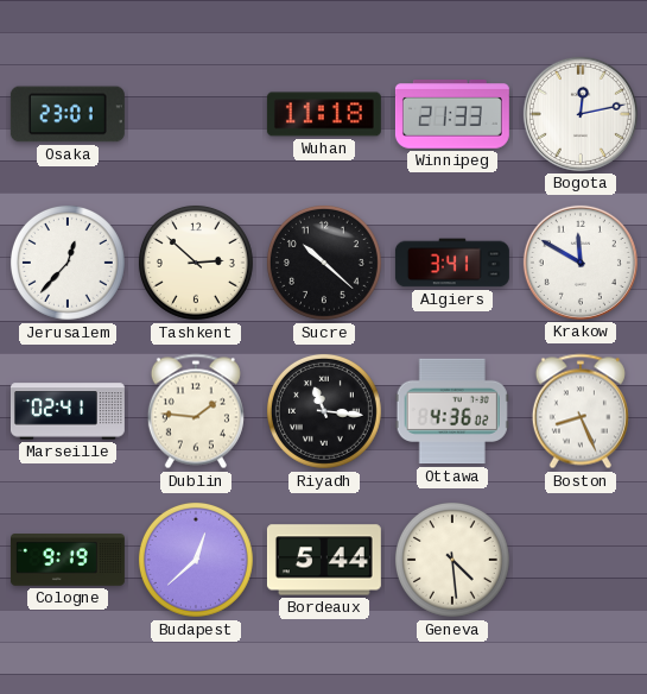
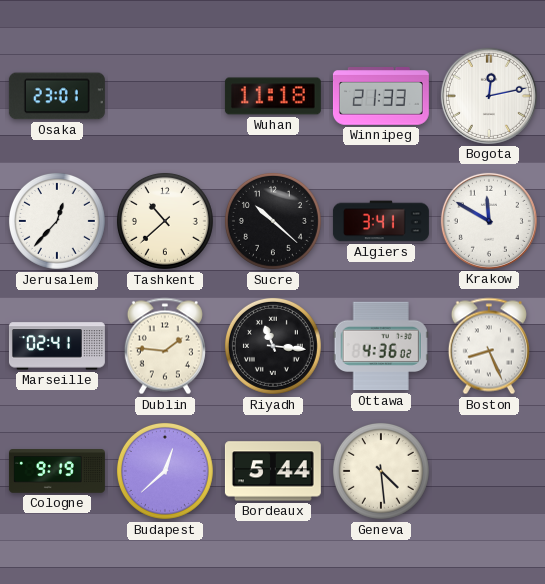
Tashkent: 2:52 -> 10:38 (165, 221)
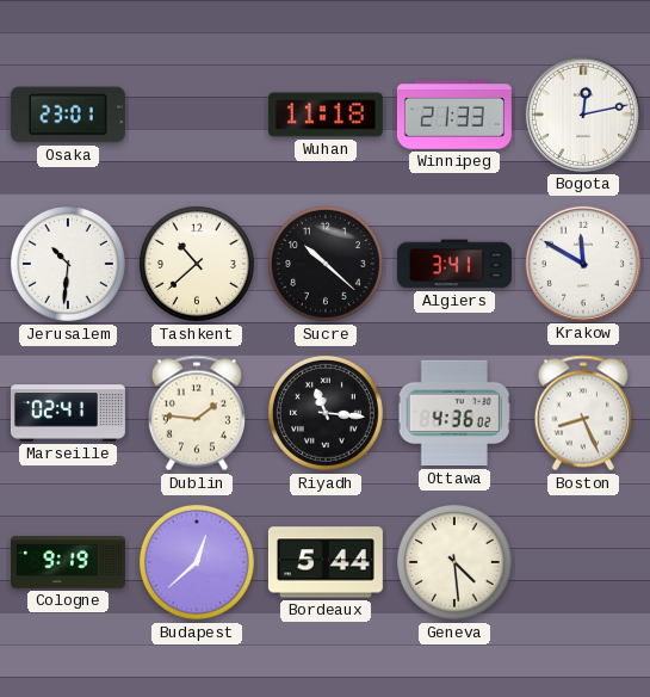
Jerusalem: 12:37 -> 10:31 (68, 264)
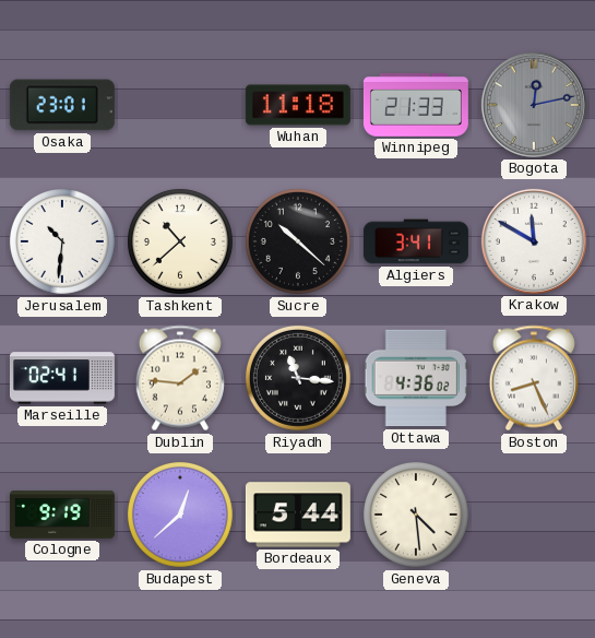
Bogota dial: white -> grey (534, 105)
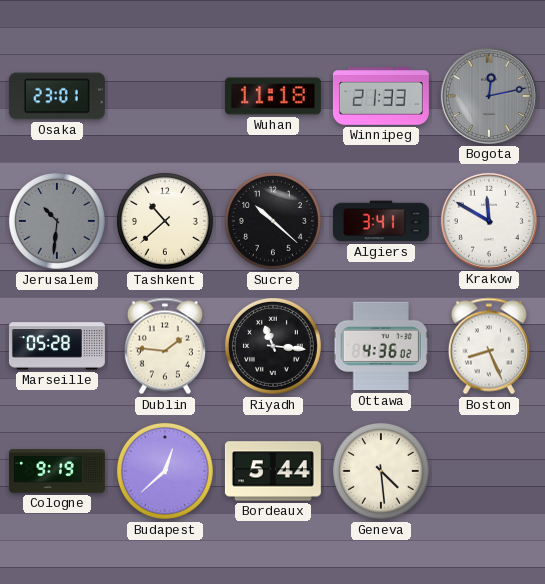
Jerusalem dial: white -> grey (57, 221)
Marseille: 02:41 -> 05:28 (57, 346)
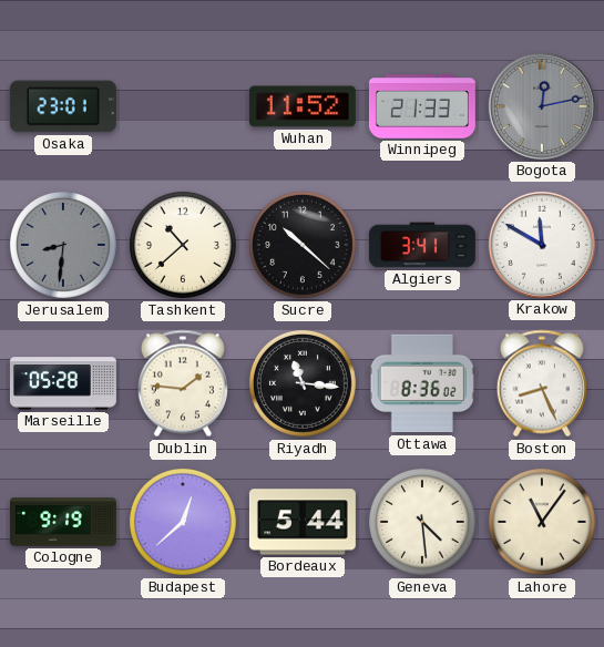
Wuhan: 11:18 -> 11:52 (303, 106)
Jerusalem: 10:31 -> 8:31 (63, 245)
Ottawa: 4:36 -> 8:36 (422, 383)
Lahore: none -> 11:06 (542, 522)
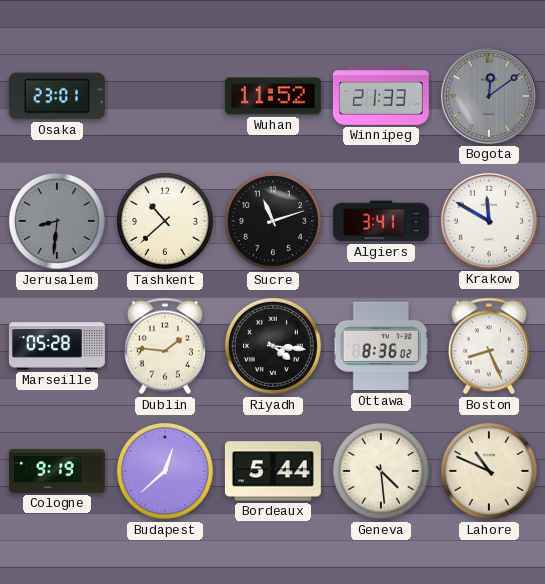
Bogota: 12:13 -> 12:09 (489, 96)
Sucre: 10:22 -> 11:12 (273, 221)
Riyadh: 11:16 -> 4:16 (273, 346)
Lahore: 11:06 -> 10:49 (489, 471)
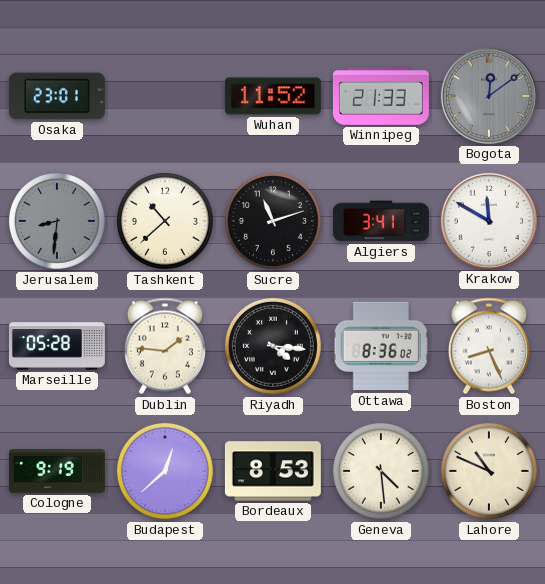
Bordeaux: 5:44 -> 8:53 (273, 471)
